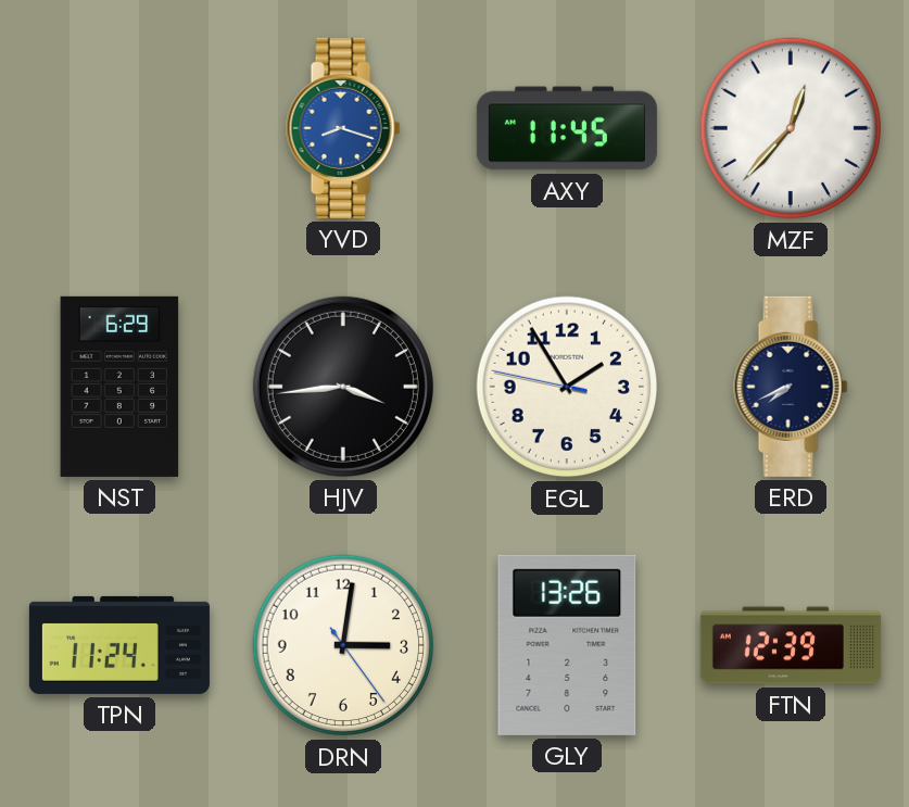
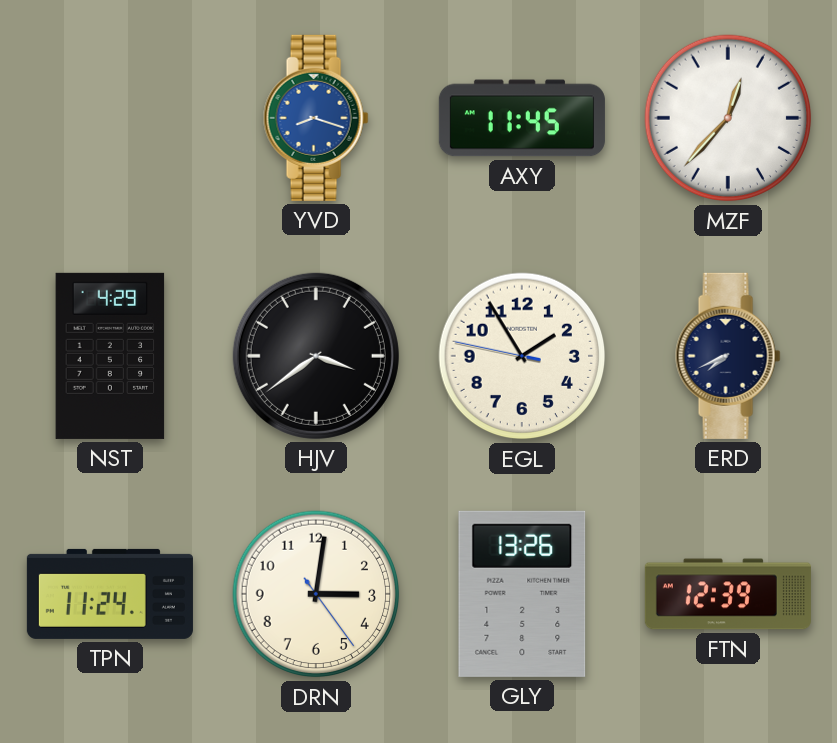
NST: 6:29 -> 4:29 (110, 356)
HJV: 3:44 -> 3:39 (316, 356)
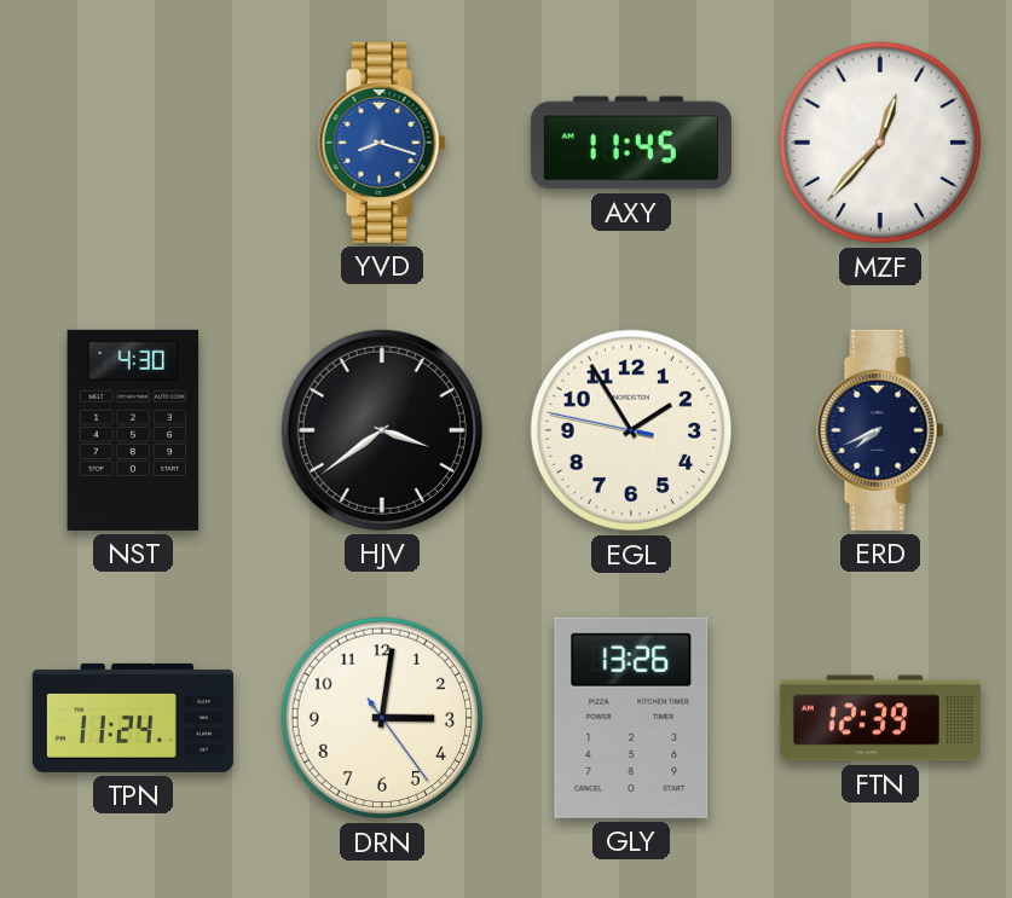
NST: 4:29 -> 4:30 (133, 430)
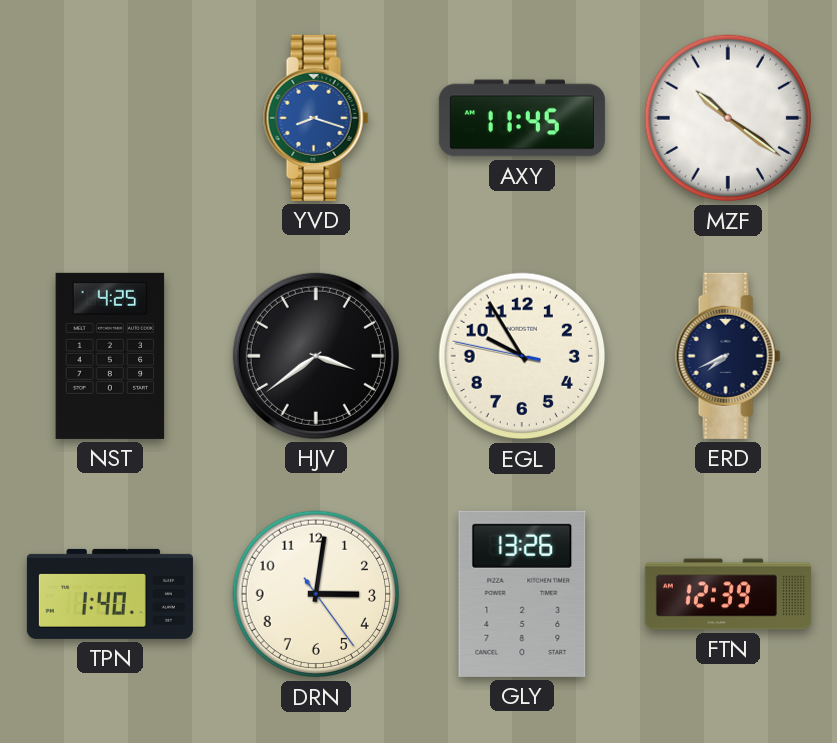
MZF: 12:37 -> 10:21 (728, 118)
NST: 4:30 -> 4:25 (110, 356)
EGL: 1:54 -> 9:54 (522, 356)
TPN: 11:24 -> 1:40 (110, 594)
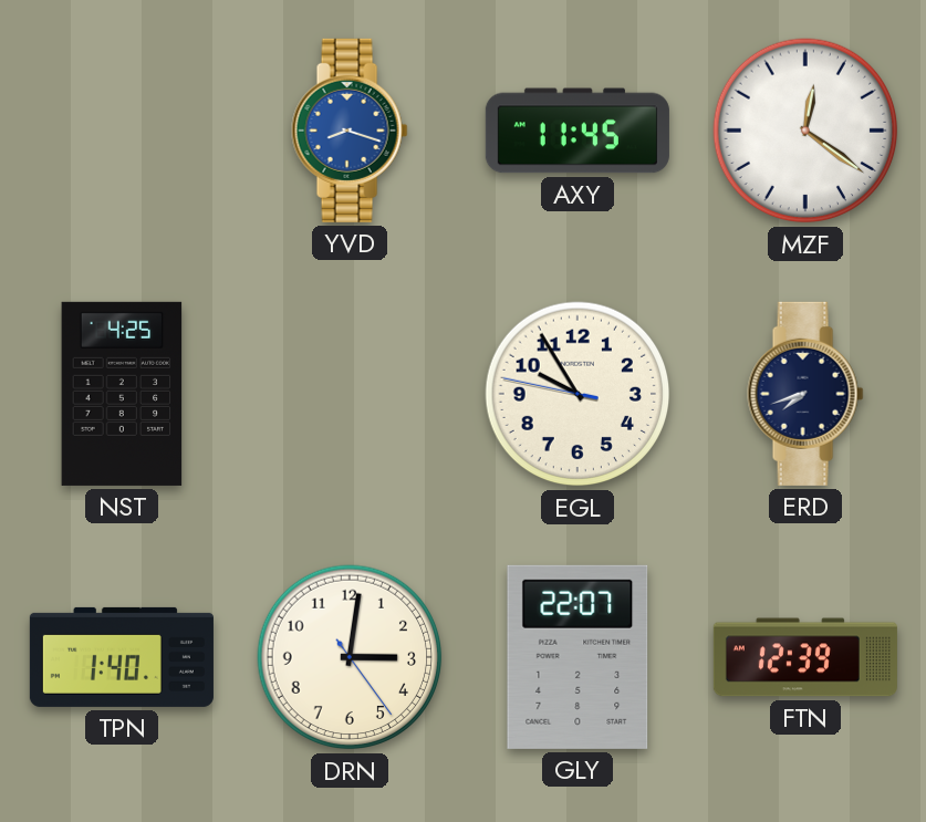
MZF: 10:21 -> 12:21 (805, 131)
HJV: 3:39 -> none (316, 356)
ERD: 7:41 -> 7:42 (805, 394)
GLY: 13:26 -> 22:07 (578, 657)
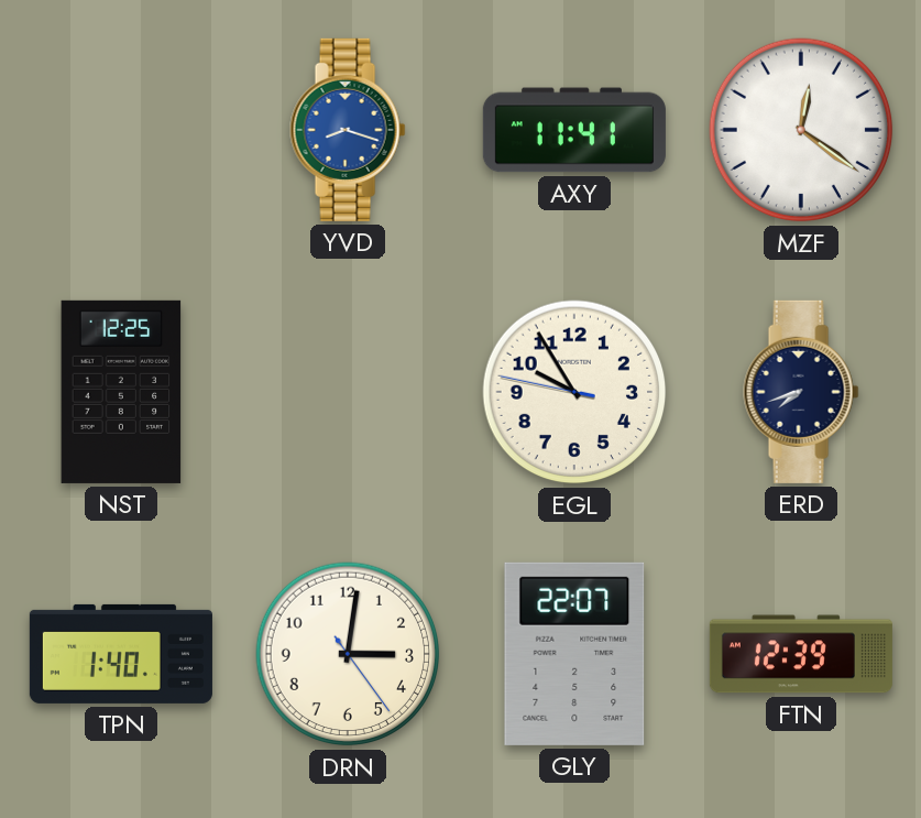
AXY: 11:45 -> 11:41 (574, 130)
NST: 4:25 -> 12:25 (121, 392)
